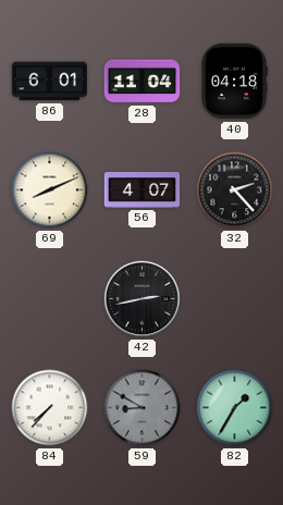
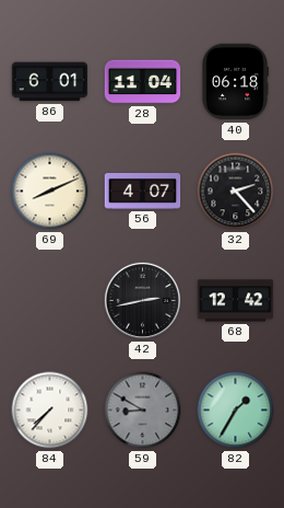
40: 04:18 -> 06:18 (234, 82)
68: none -> 12:42 (236, 301)
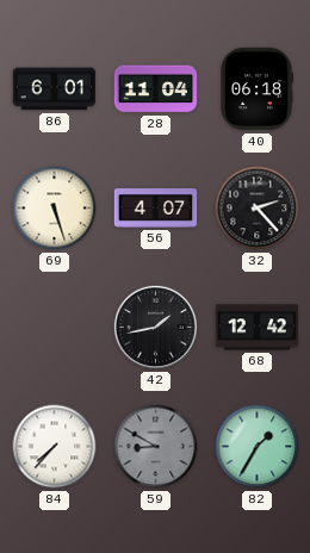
69: 8:11 -> 5:27 (55, 209)
42: 2:43 -> 1:43 (155, 327)
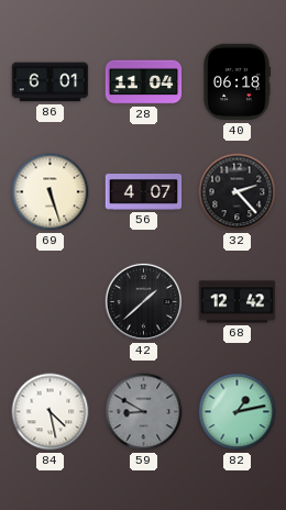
42: 1:43 -> 1:38 (143, 301)
84: 7:37 -> 4:28 (51, 412)
82: 1:35 -> 1:13 (238, 412)
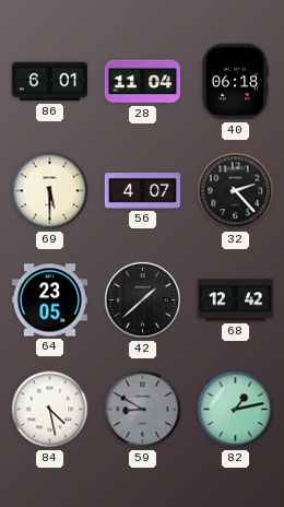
69: 5:27 -> 5:30 (50, 191)
64: none -> 23:05 (50, 300)
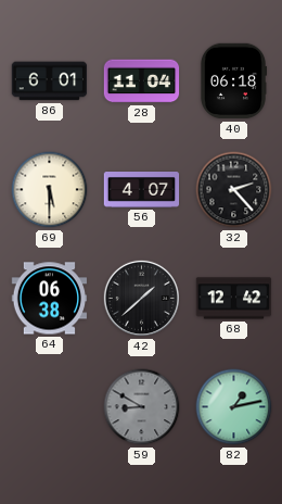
64: 23:05 -> 06:38 (50, 299)
84: 4:28 -> none (50, 410)
